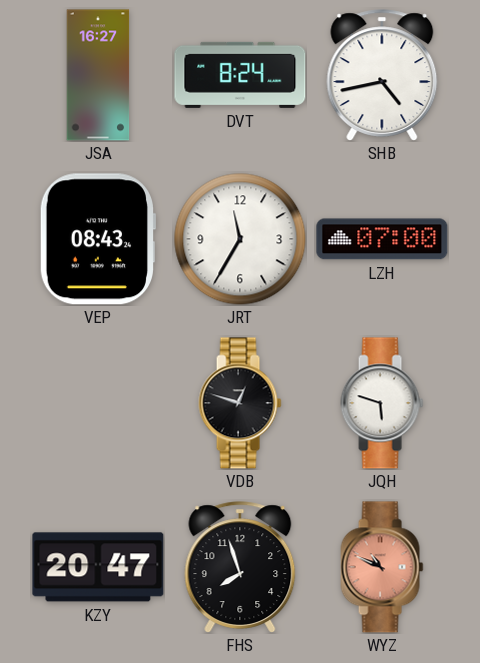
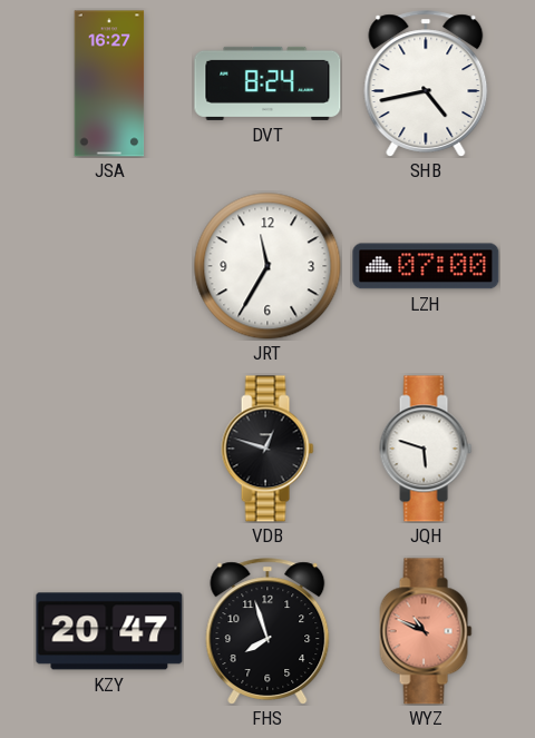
VEP: 08:43 -> none (97, 239)
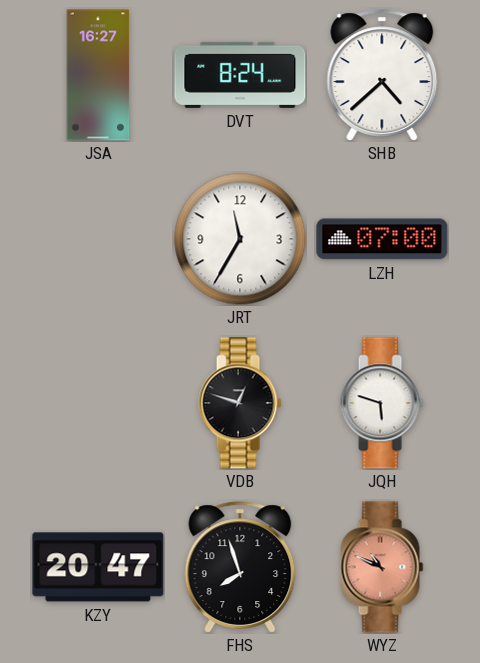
SHB: 4:43 -> 4:38 (382, 75)
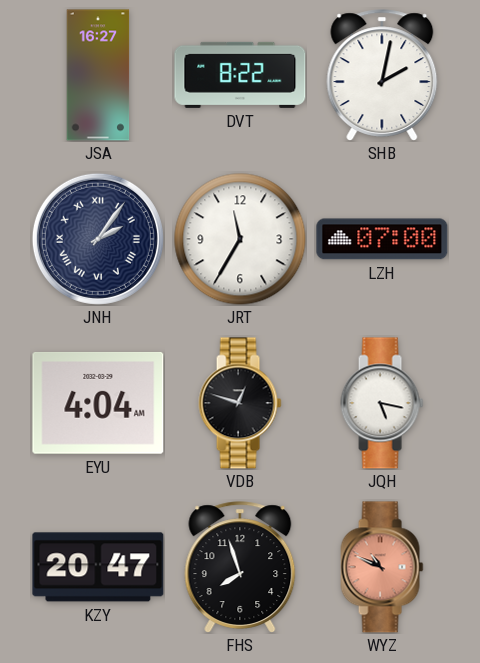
DVT: 8:24 -> 8:22 (240, 75)
SHB: 4:38 -> 2:02 (382, 75)
JNH: none -> 2:06 (98, 239)
EYU: none -> 4:04 (98, 403)
JQH: 5:48 -> 5:17 (382, 403)
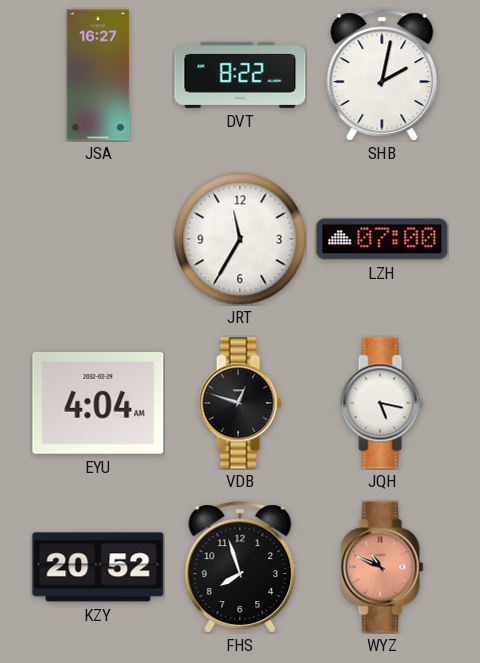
JNH: 2:06 -> none (98, 239)
KZY: 20:47 -> 20:52 (98, 567)
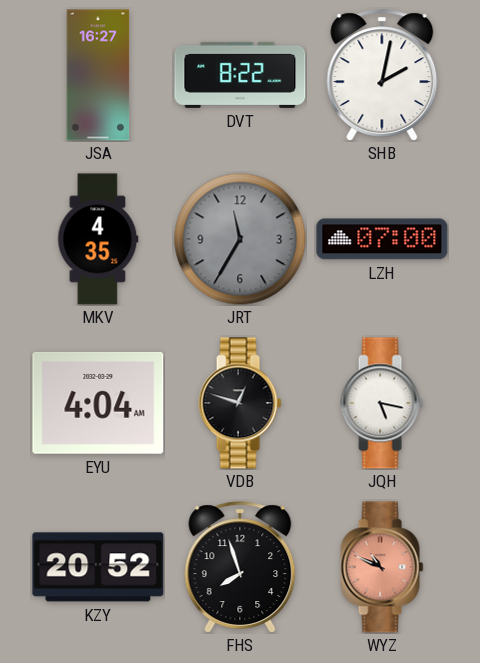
MKV: none -> 4:35 (98, 239)
JRT dial: white -> grey (240, 239)
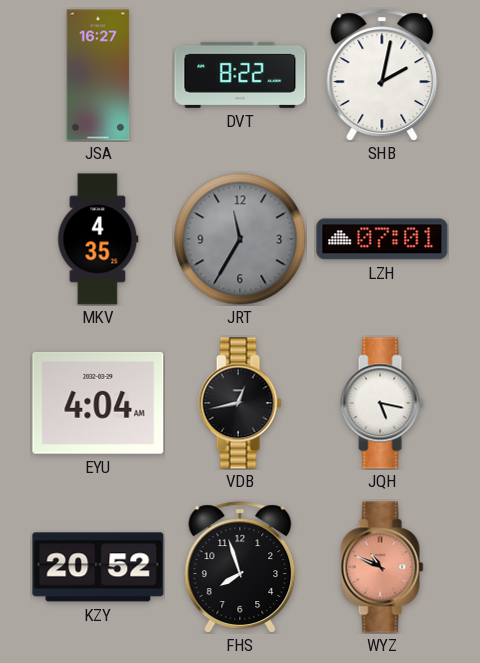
LZH: 07:00 -> 07:01 (382, 239)
VDB: 12:48 -> 12:43 (240, 403)
